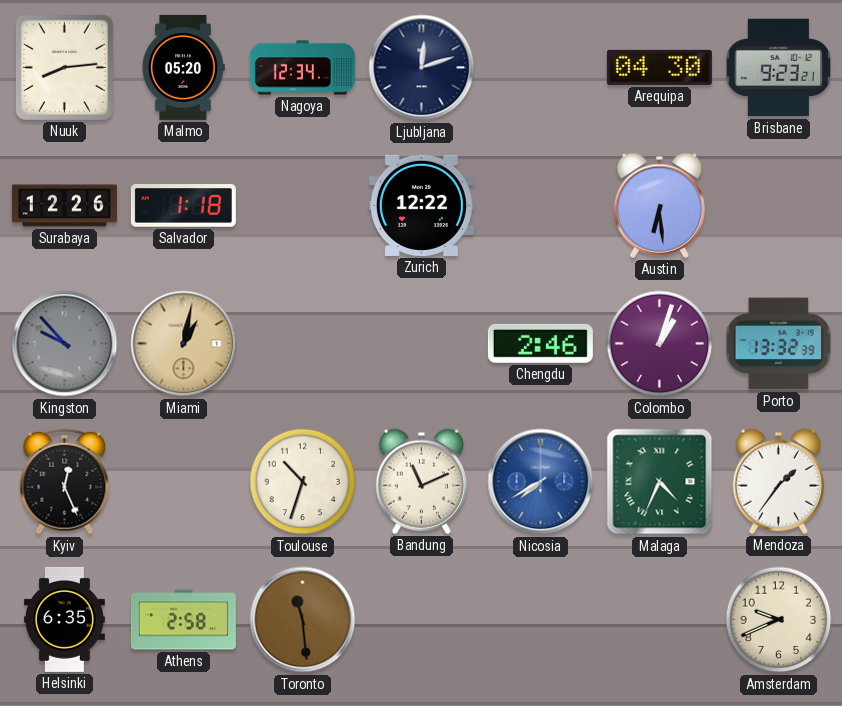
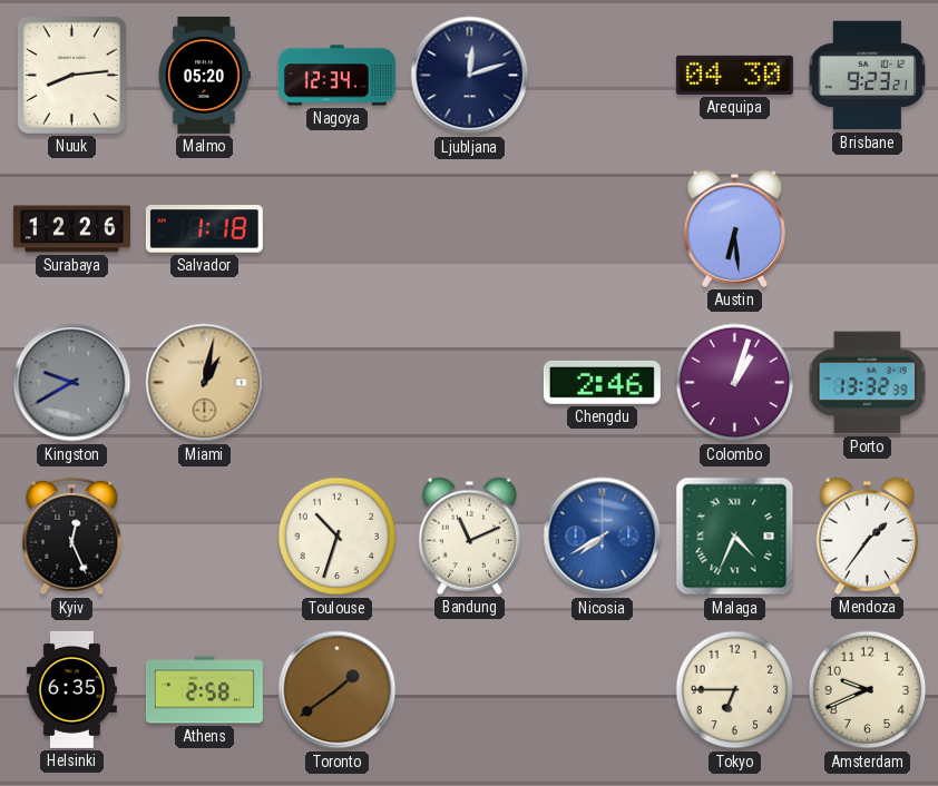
Zurich: 12:22 -> none (421, 205)
Kingston: 9:53 -> 9:40 (72, 383)
Toronto: 11:29 -> 1:39 (338, 690)
Tokyo: none -> 6:45 (735, 690)
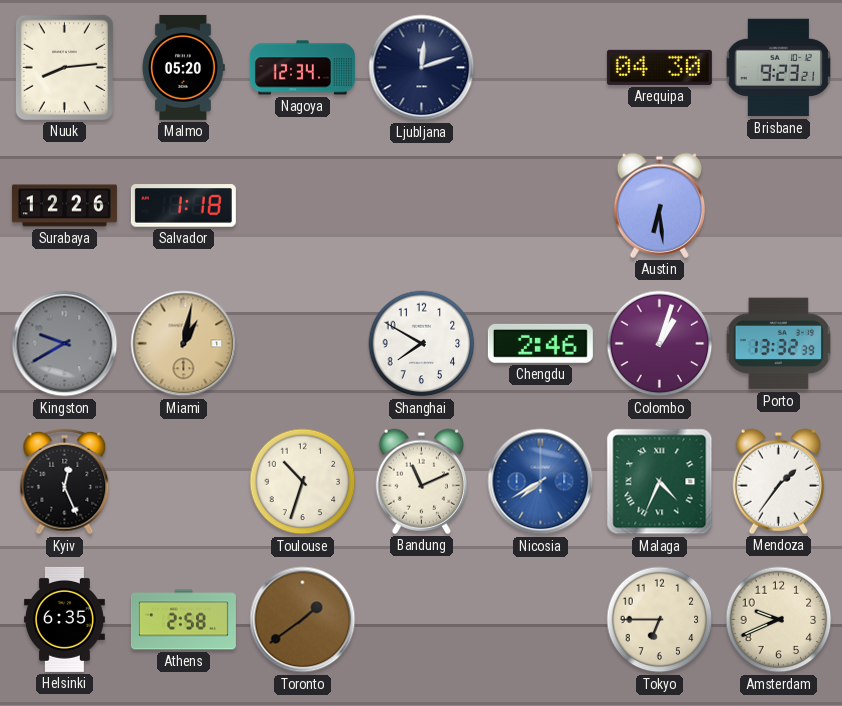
Shanghai: none -> 7:50 (422, 344)
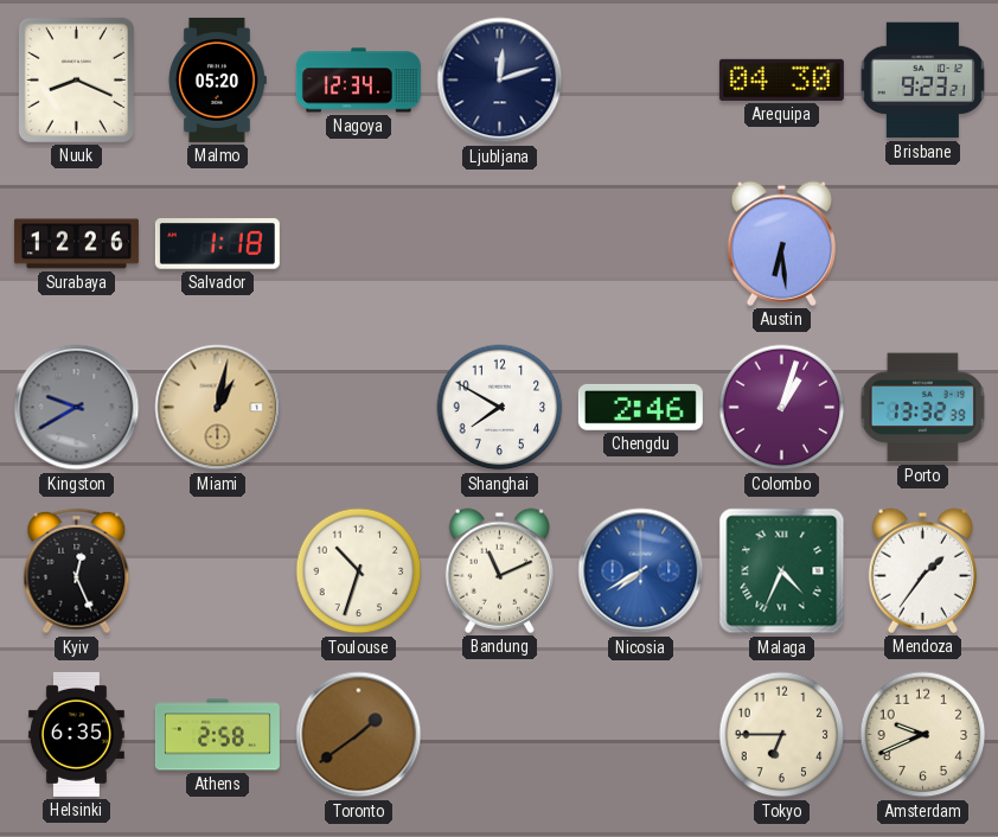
Nuuk: 8:14 -> 8:19 (76, 79)
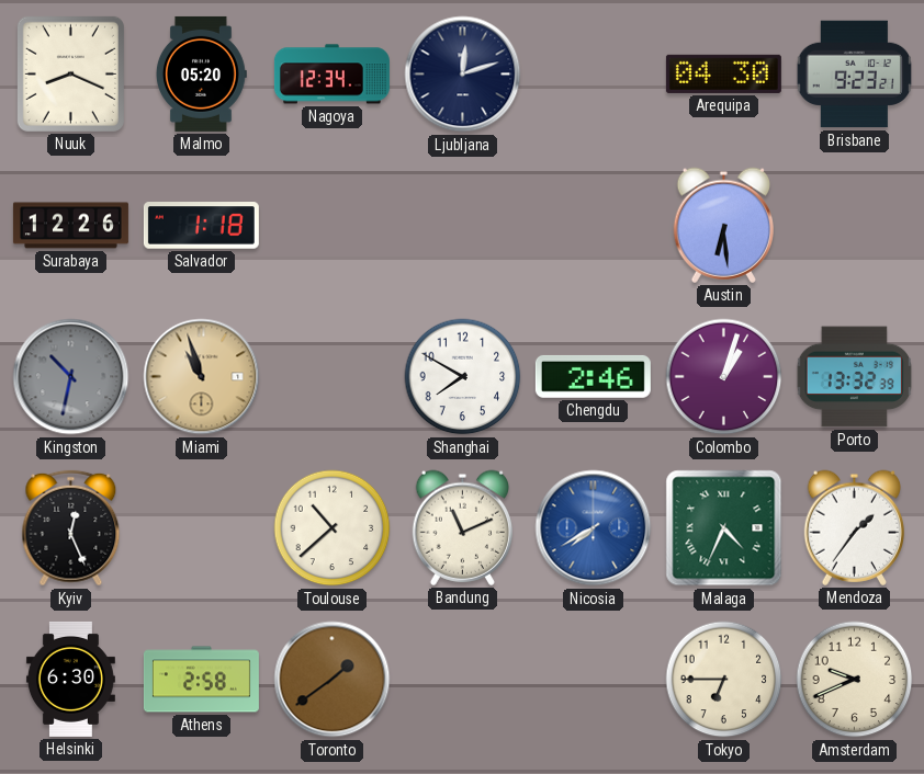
Kingston: 9:40 -> 10:32 (71, 377)
Miami: 1:02 -> 10:57 (202, 377)
Toulouse: 10:33 -> 10:38 (333, 528)
Helsinki: 6:35 -> 6:30 (70, 679)
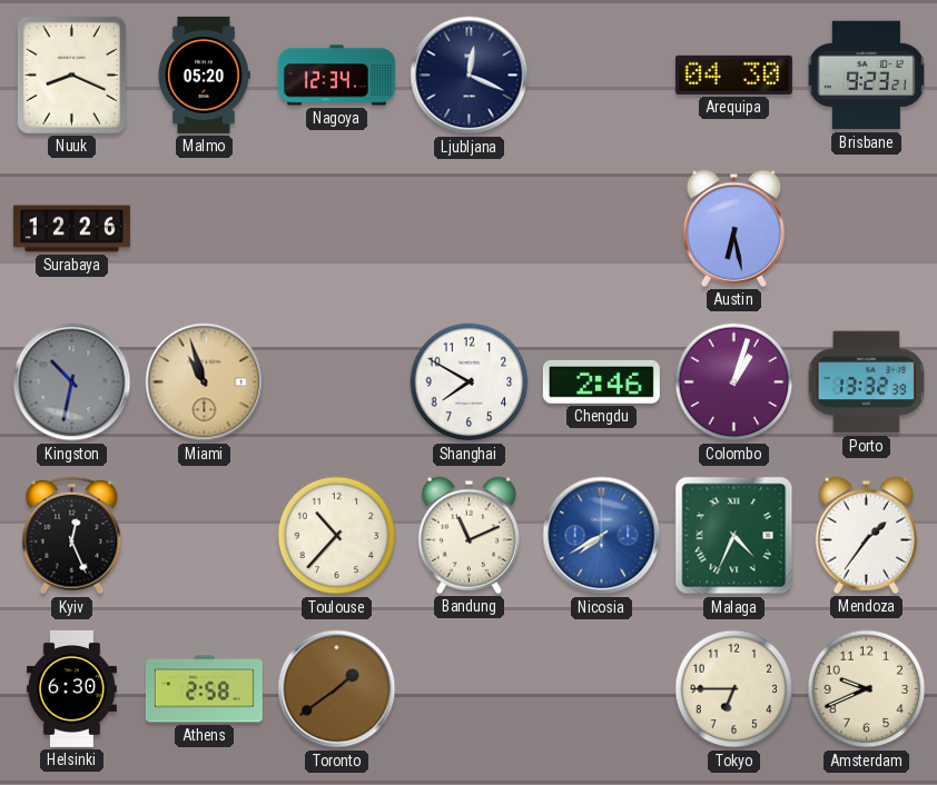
Ljubljana: 12:12 -> 12:19 (470, 76)
Salvador: 1:18 -> none (201, 226)
Austin: 6:29 -> 6:28 (733, 228)
Toulouse: 10:38 -> 10:37 (337, 536)
